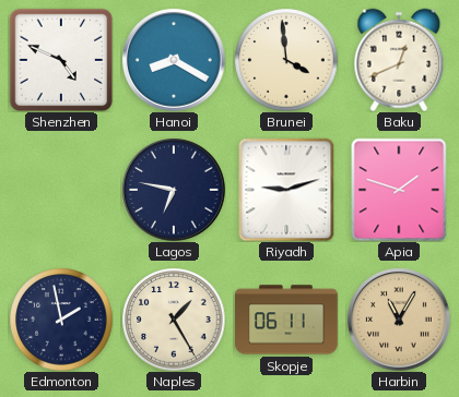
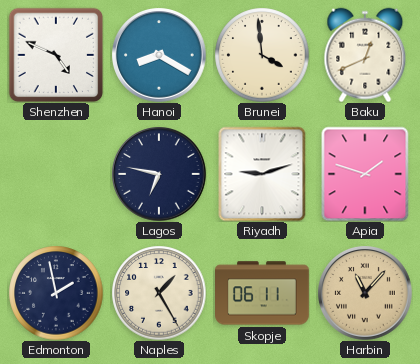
Harbin: 11:05 -> 11:07 (365, 293)
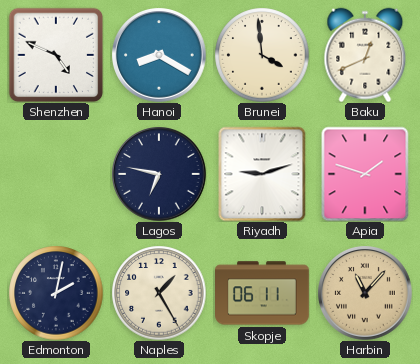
Edmonton: 1:58 -> 2:02 (56, 293)
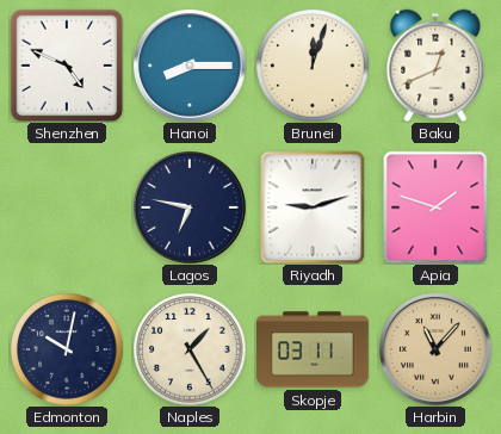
Hanoi: 8:20 -> 8:15 (190, 66)
Brunei: 3:59 -> 12:03 (313, 66)
Edmonton: 2:02 -> 10:02 (67, 349)
Skopje: 06:11 -> 03:11 (314, 349)
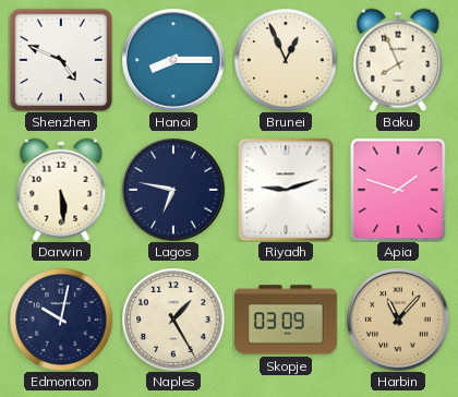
Brunei: 12:03 -> 12:56 (286, 60)
Baku: 12:41 -> 7:56 (398, 60)
Darwin: none -> 5:29 (61, 190)
Skopje: 03:11 -> 03:09 (287, 320)
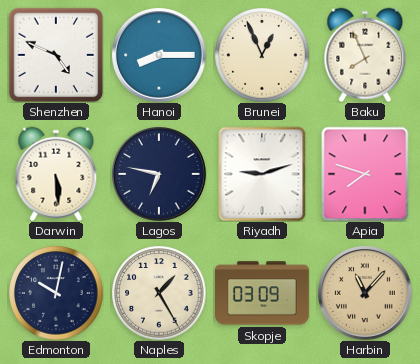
Apia: 1:48 -> 7:48 (365, 174)
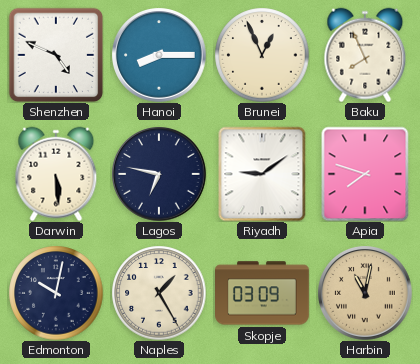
Riyadh: 9:12 -> 9:09 (262, 174)
Harbin: 11:07 -> 11:02 (365, 293)
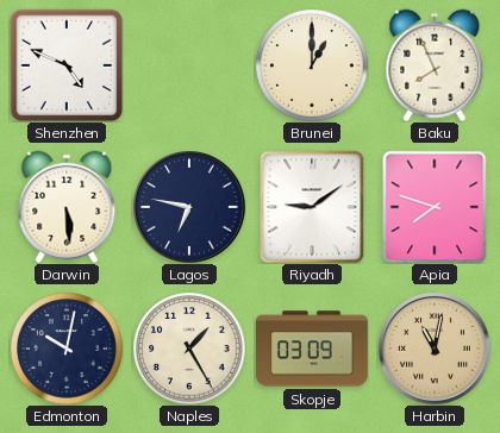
Hanoi: 8:15 -> none (159, 55)
Brunei: 12:56 -> 1:00 (312, 65)
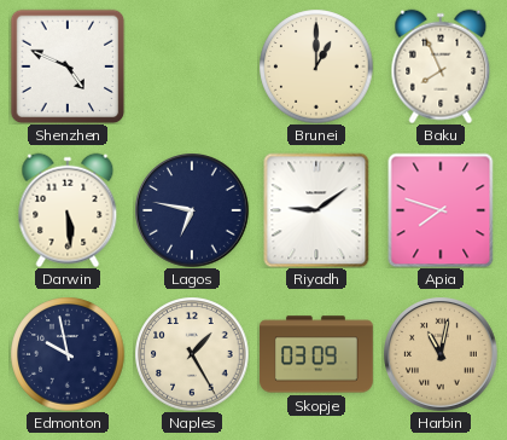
Edmonton: 10:02 -> 9:58 (68, 354)
